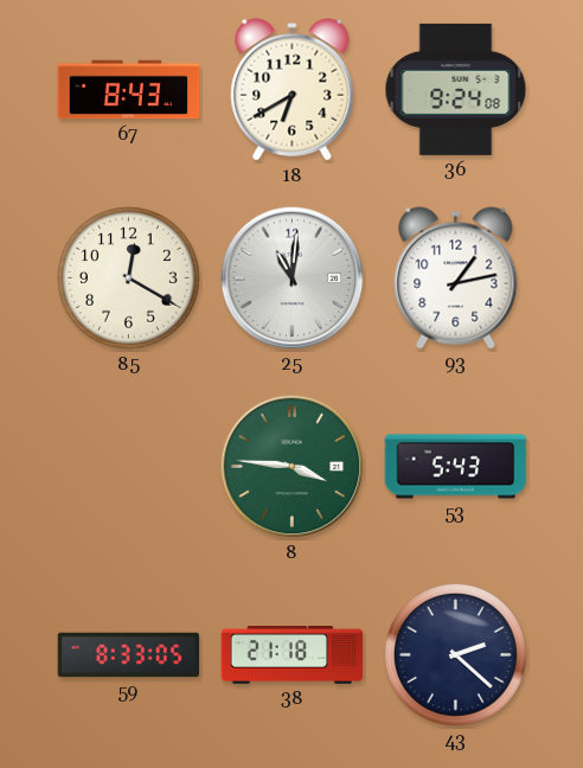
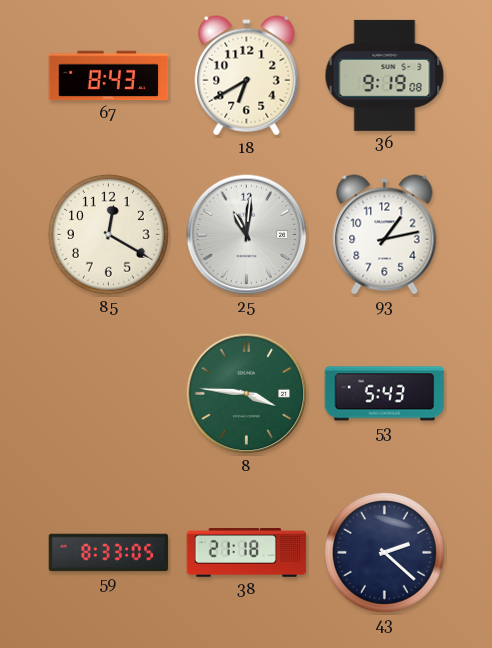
36: 9:24 -> 9:19 (385, 75)
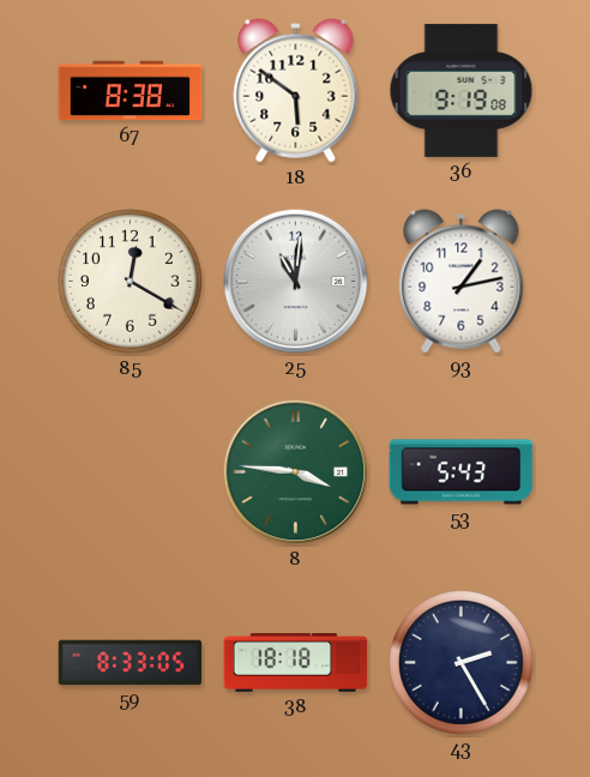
67: 8:43 -> 8:38 (131, 91)
18: 6:40 -> 5:51 (296, 91)
38: 21:18 -> 18:18 (296, 663)
43: 2:22 -> 2:25 (460, 662)
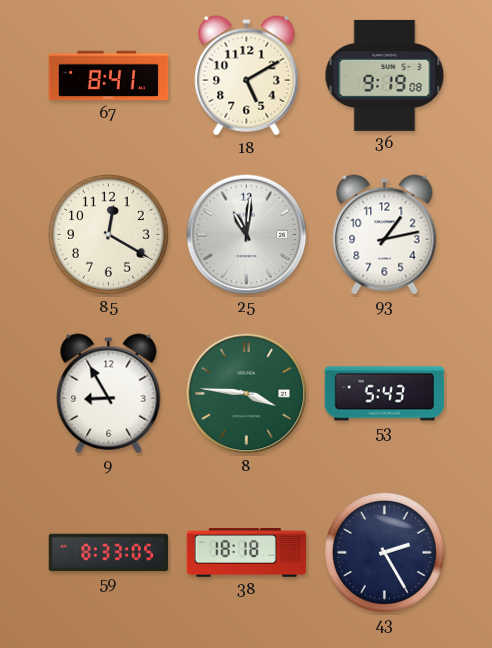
67: 8:38 -> 8:41 (109, 76)
18: 5:51 -> 5:10 (247, 76)
9: none -> 8:55 (109, 394)
